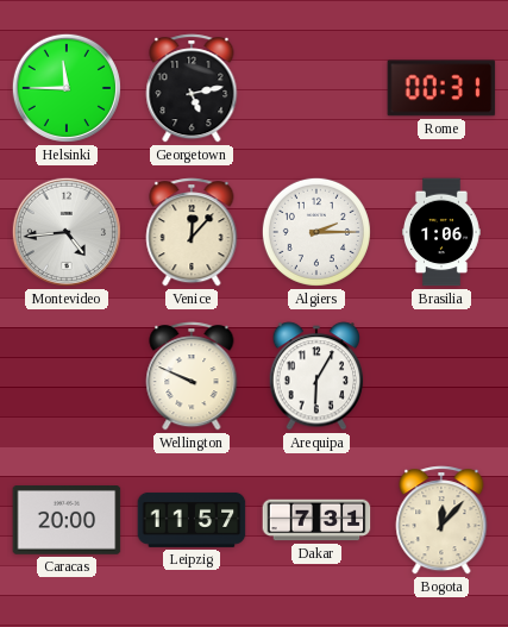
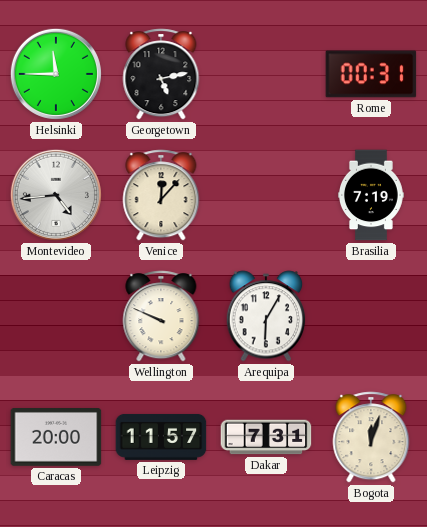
Algiers: 2:15 -> none (316, 232)
Brasilia: 1:06 -> 7:19 (372, 195)
Bogota: 12:07 -> 12:03 (371, 437)
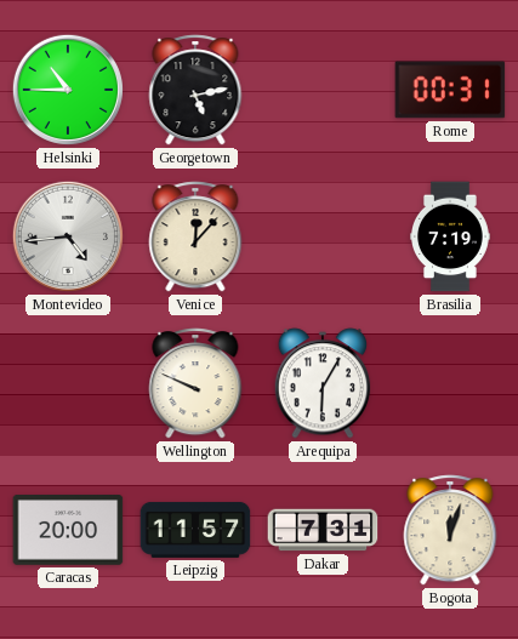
Helsinki: 11:45 -> 10:45 (68, 90)
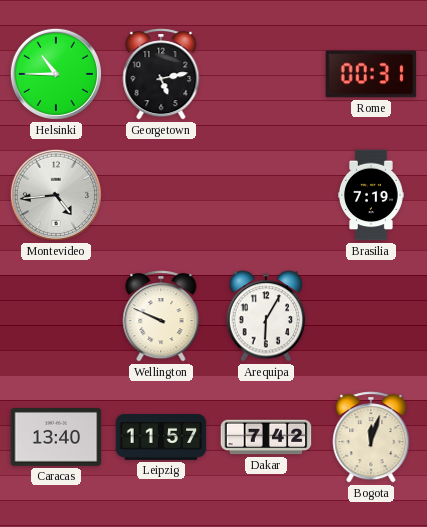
Venice: 12:07 -> none (195, 236)
Caracas: 20:00 -> 13:40 (56, 438)
Dakar: 7:31 -> 7:42 (266, 437)
